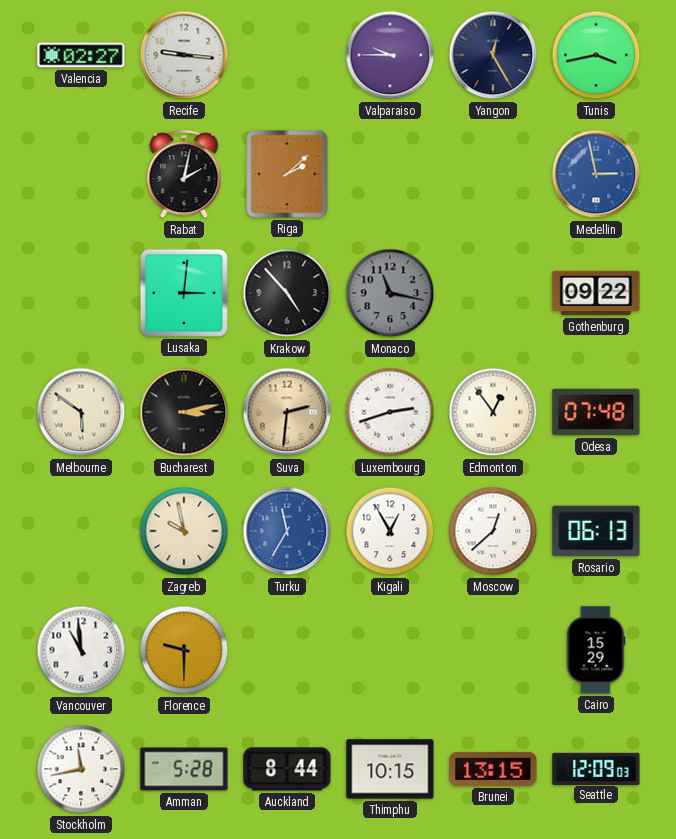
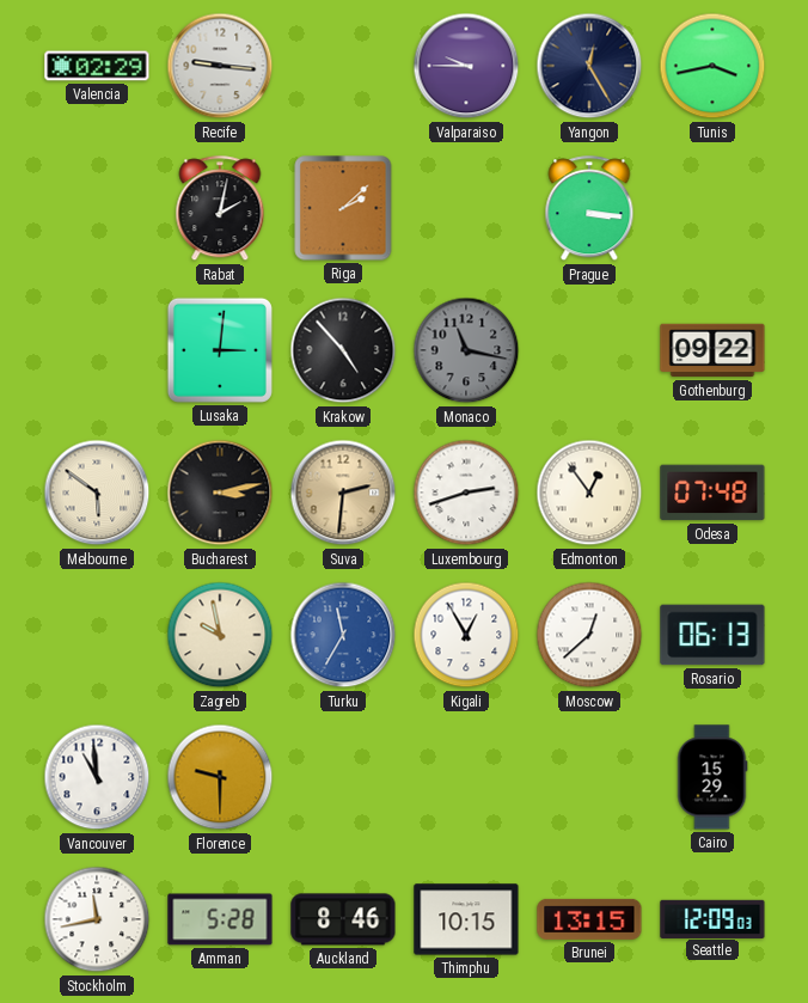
Valencia: 02:27 -> 02:29 (97, 66)
Prague: none -> 3:16 (589, 209)
Medellin: 2:58 -> none (596, 174)
Auckland: 8:44 -> 8:46 (343, 919)
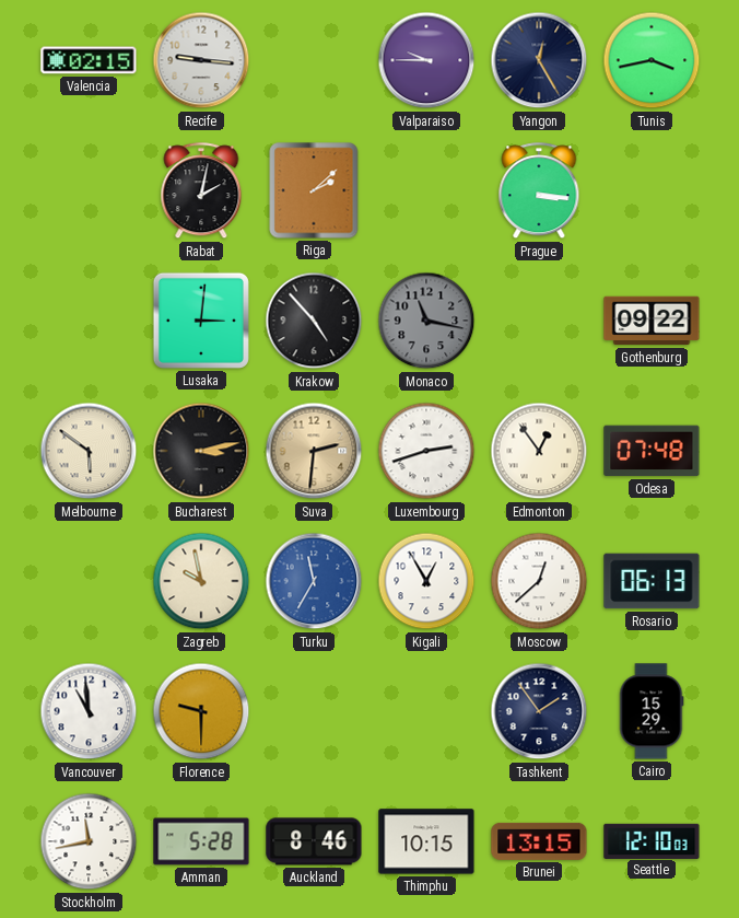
Valencia: 02:29 -> 02:15 (89, 60)
Tashkent: none -> 1:54 (539, 711)
Seattle: 12:09 -> 12:10 (652, 840)
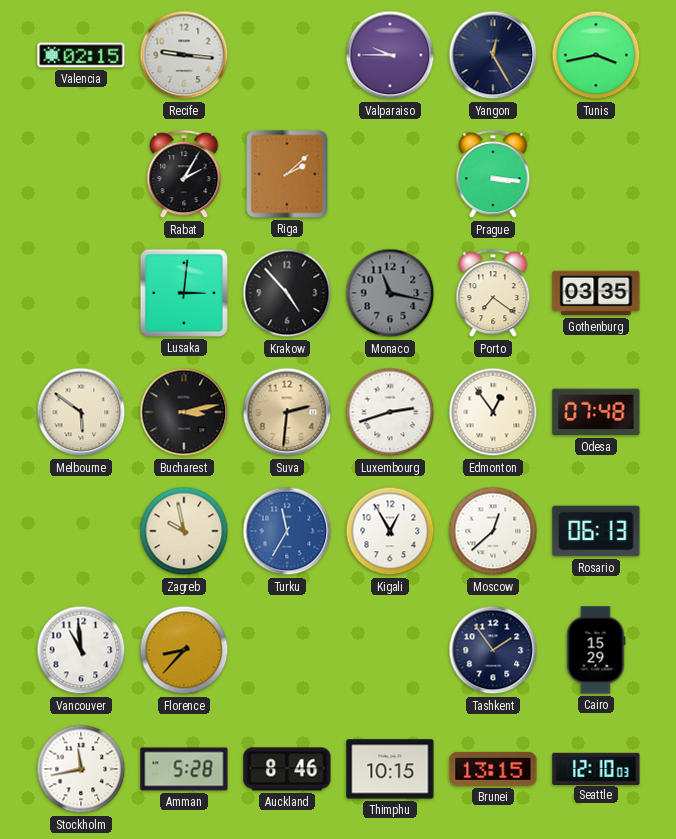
Rabat: 2:02 -> 2:05 (184, 175)
Porto: none -> 7:21 (493, 294)
Gothenburg: 09:22 -> 03:35 (596, 293)
Florence: 9:30 -> 8:37 (184, 650)
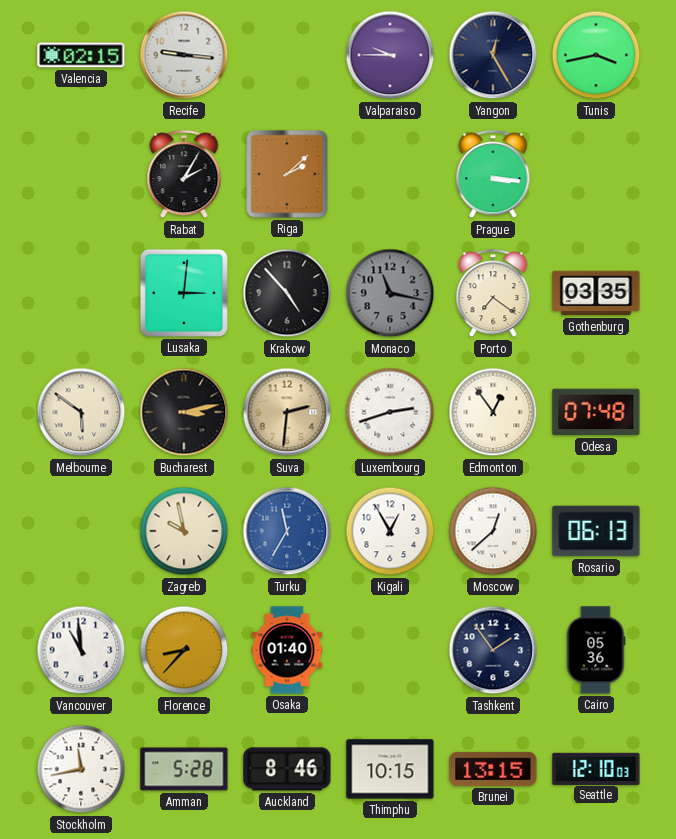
Osaka: none -> 01:40 (287, 650)
Cairo: 15:29 -> 05:36 (596, 650)
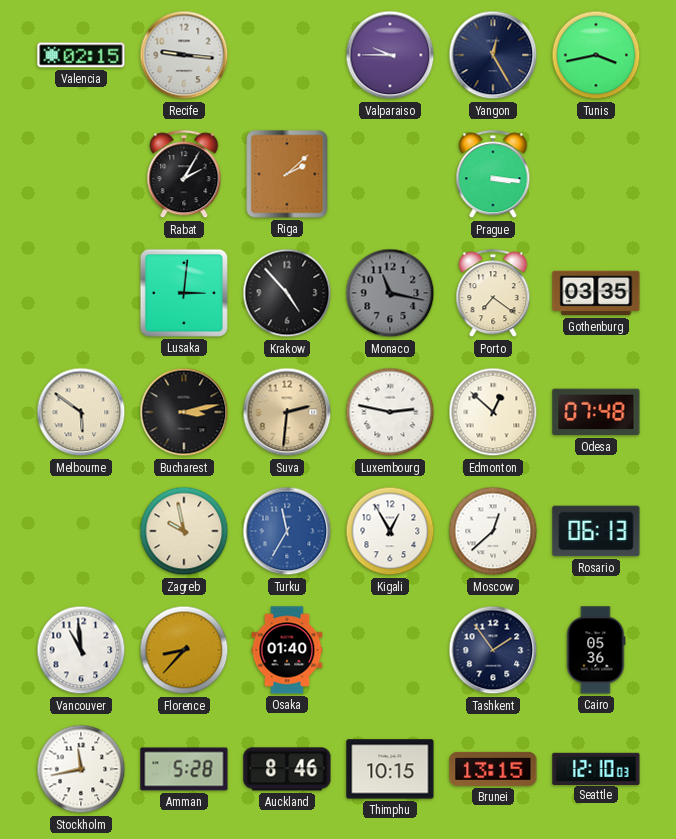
Luxembourg: 2:42 -> 2:47 (390, 412)
Edmonton: 12:54 -> 12:52 (493, 412)
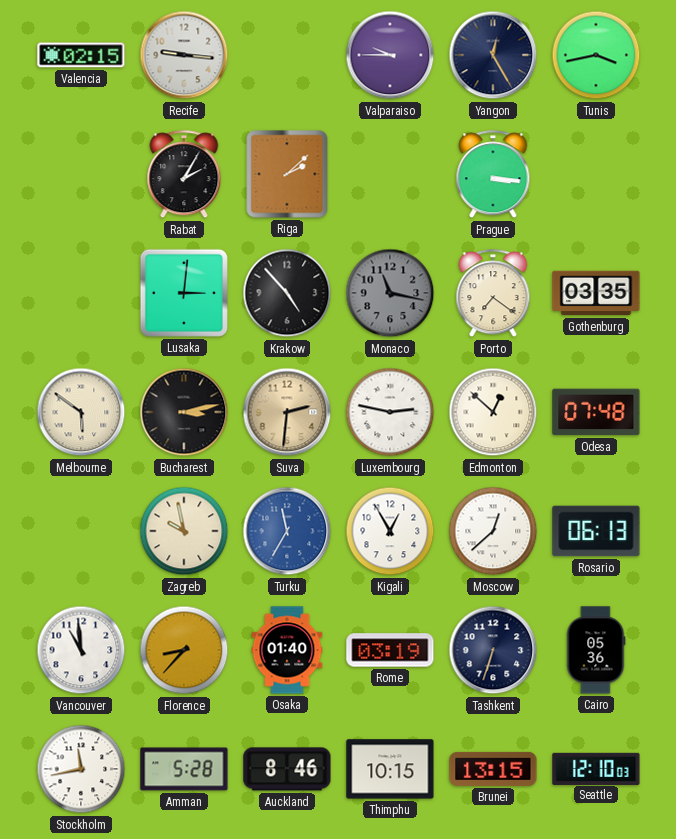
Rome: none -> 03:19 (390, 650)
Tashkent: 1:54 -> 6:33 (493, 650)
